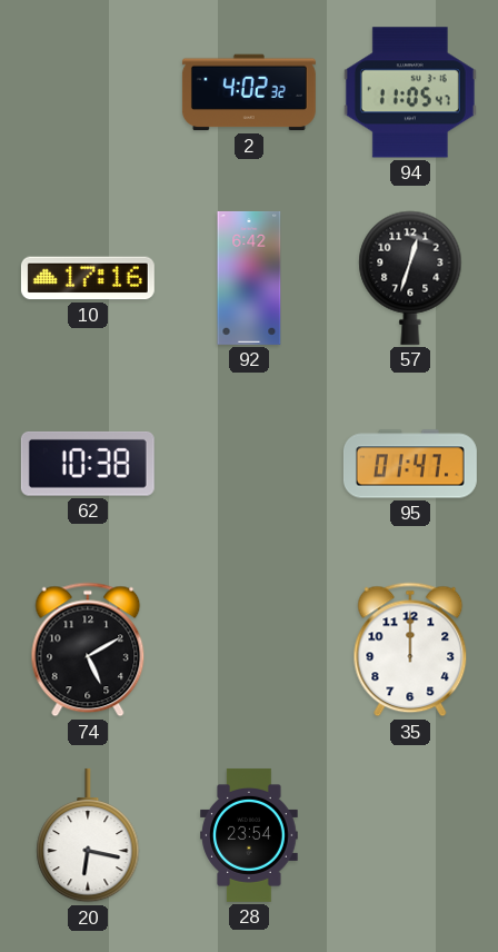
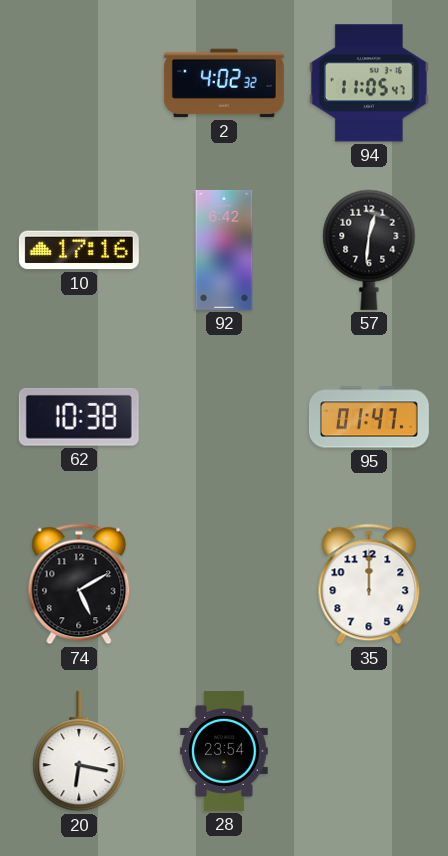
57: 12:33 -> 12:31 (369, 250)
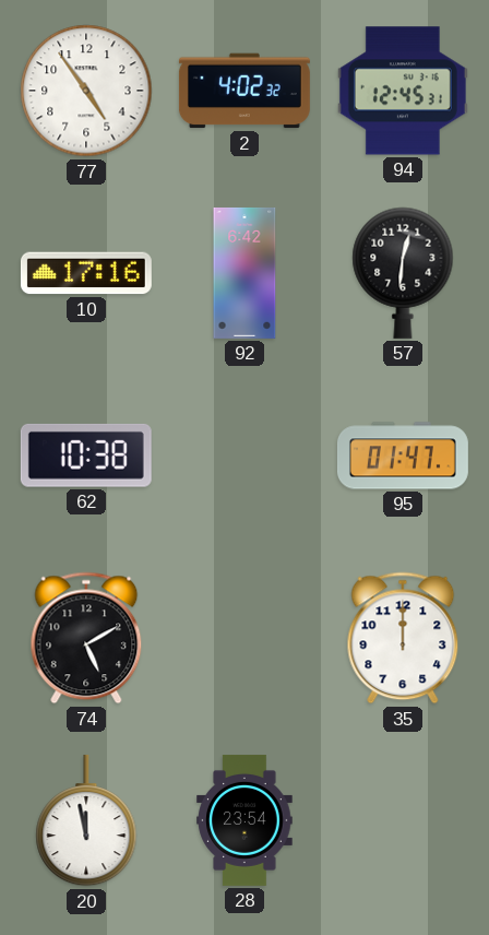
77: none -> 4:54 (86, 91)
94: 11:05 -> 12:45 (403, 91)
20: 6:17 -> 11:58 (86, 820)
